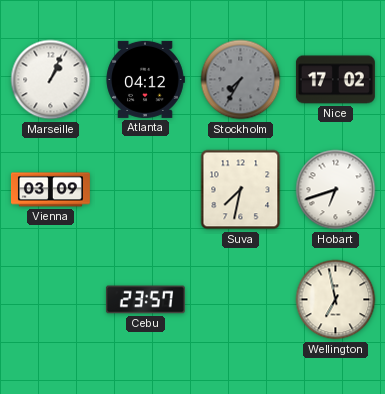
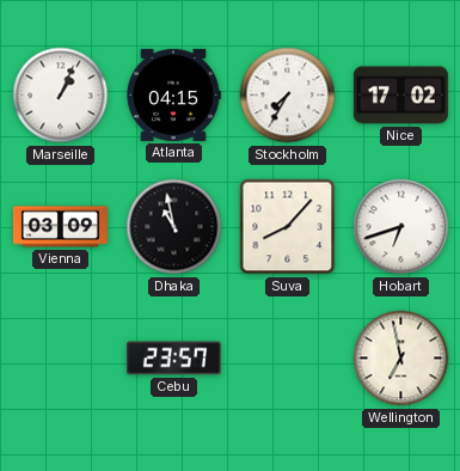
Atlanta: 04:12 -> 04:15 (173, 94)
Stockholm dial: grey -> white (288, 96)
Dhaka: none -> 10:58 (174, 227)
Suva: 7:32 -> 8:07 (288, 227)
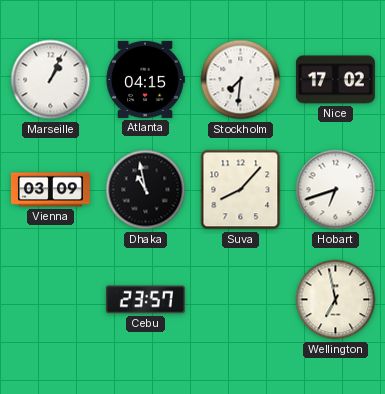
Stockholm: 7:35 -> 7:31 (241, 80)
